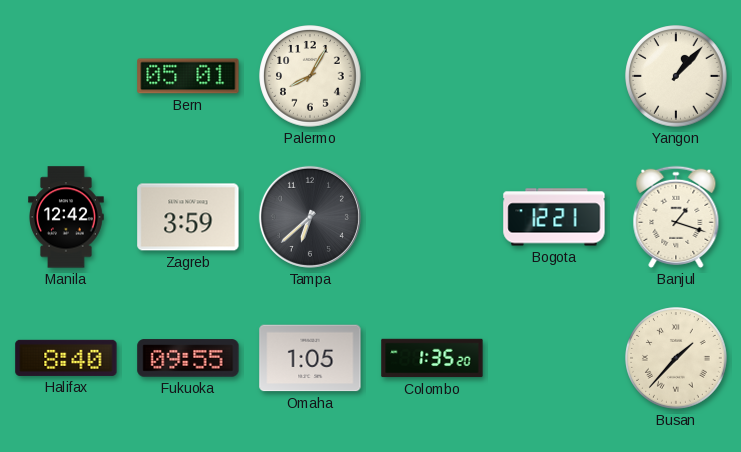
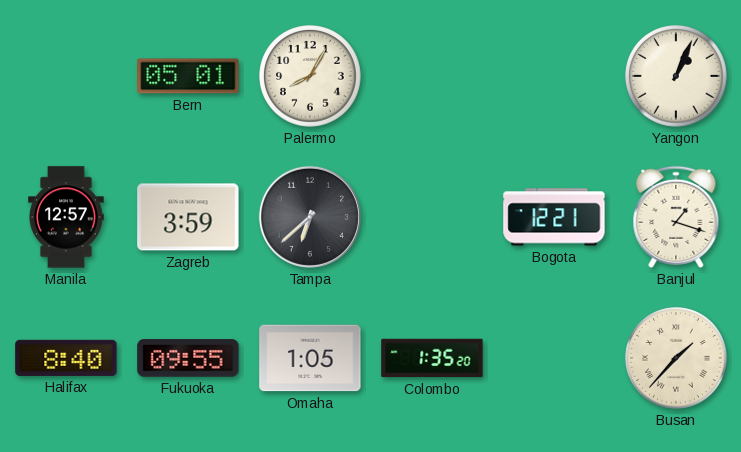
Yangon: 1:07 -> 1:04 (676, 76)
Manila: 12:42 -> 12:57 (66, 217)
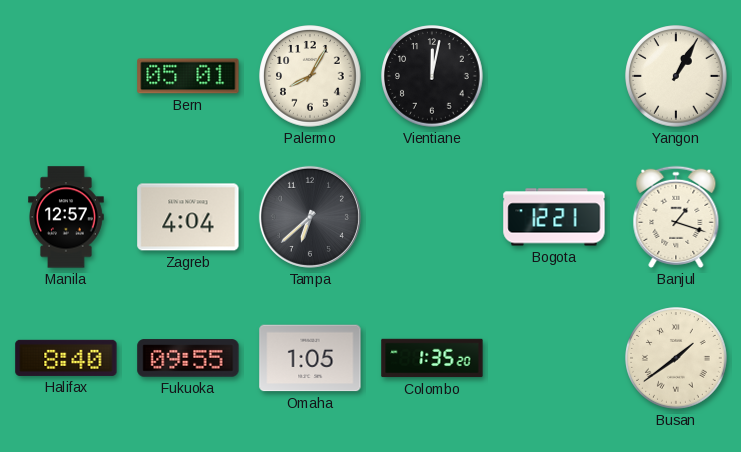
Vientiane: none -> 12:02 (432, 76)
Yangon: 1:04 -> 1:05 (676, 76)
Zagreb: 3:59 -> 4:04 (188, 217)
Busan: 1:37 -> 1:39 (676, 358)
